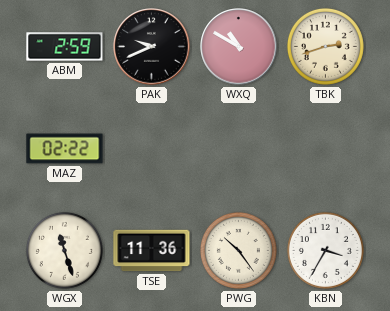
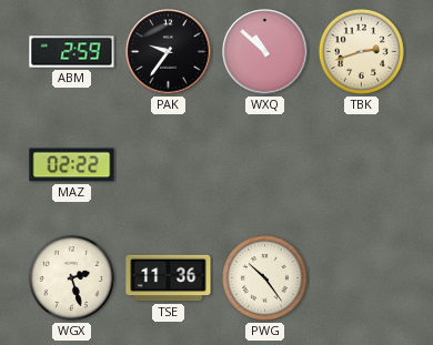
PAK: 9:41 -> 9:36 (169, 52)
WXQ: 10:50 -> 10:52 (265, 52)
WGX: 11:27 -> 2:27 (71, 277)
KBN: 3:35 -> none (325, 250)
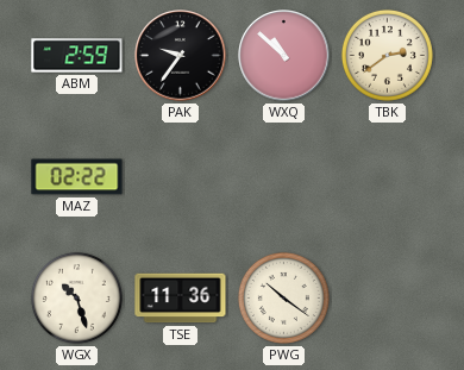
TBK: 2:42 -> 2:39 (387, 55)
WGX: 2:27 -> 10:27 (76, 297)
PWG: 10:24 -> 10:21 (283, 297)
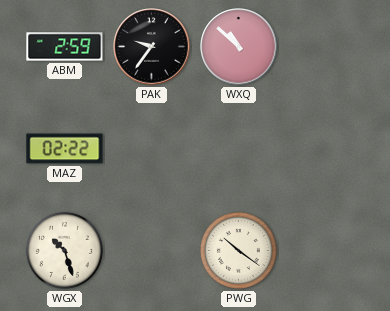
TBK: 2:39 -> none (387, 55)
TSE: 11:36 -> none (181, 299)
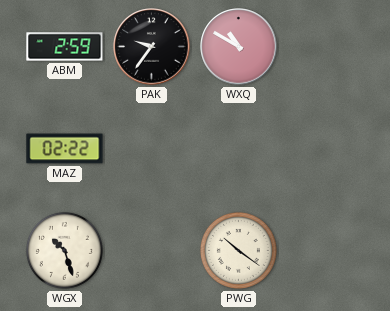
WXQ: 10:52 -> 10:50 (239, 47)
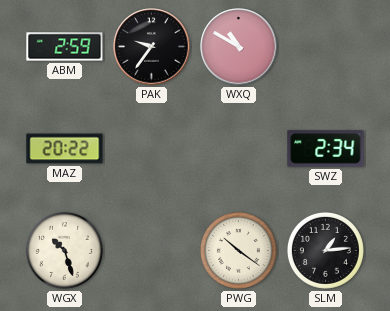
MAZ: 02:22 -> 20:22 (65, 149)
SWZ: none -> 2:34 (326, 149)
SLM: none -> 1:14 (325, 250)
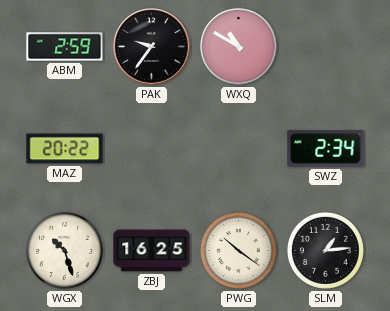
ZBJ: none -> 16:25 (152, 251)
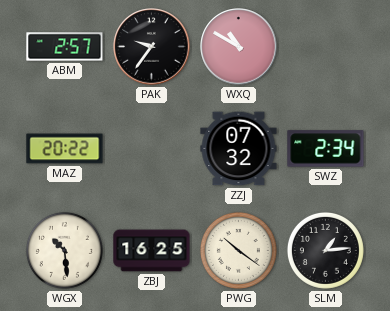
ABM: 2:59 -> 2:57 (65, 47)
ZZJ: none -> 07:32 (239, 149)
WGX: 10:27 -> 10:29 (64, 250)
